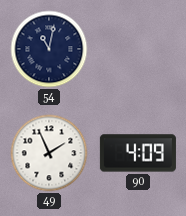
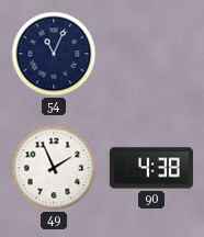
54: 11:02 -> 11:04 (54, 54)
90: 4:09 -> 4:38 (151, 168)
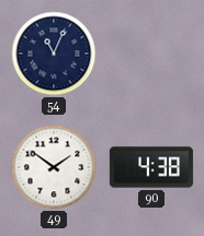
49: 1:56 -> 1:51 (54, 167)
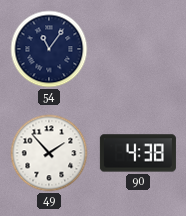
54: 11:04 -> 11:06 (49, 49)
49: 1:51 -> 1:53 (49, 153)
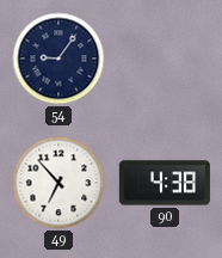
54: 11:06 -> 9:06 (58, 59)
49: 1:53 -> 6:53 (58, 183)
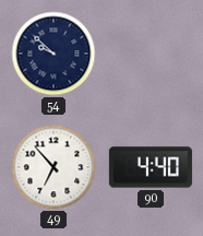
54: 9:06 -> 9:52 (53, 54)
90: 4:38 -> 4:40 (151, 167)
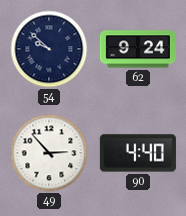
62: none -> 9:24 (138, 49)
49: 6:53 -> 2:53 (49, 153)
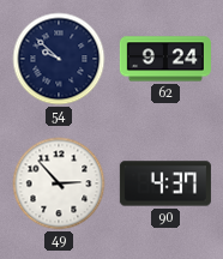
90: 4:40 -> 4:37 (165, 183)
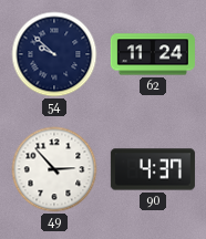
62: 9:24 -> 11:24 (153, 54)
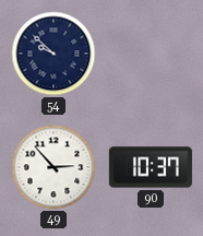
62: 11:24 -> none (153, 54)
90: 4:37 -> 10:37 (151, 167)
